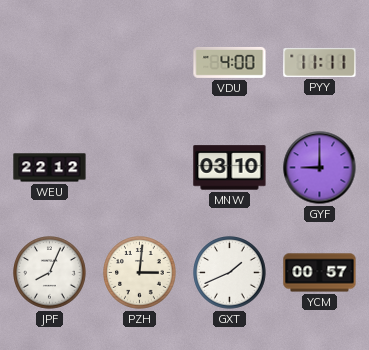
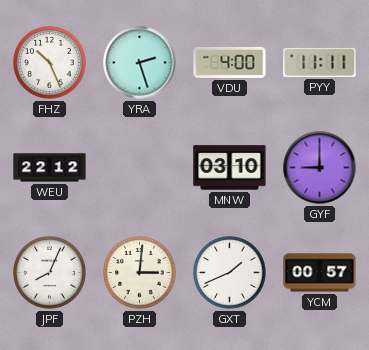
FHZ: none -> 10:26 (50, 63)
YRA: none -> 2:27 (140, 63)
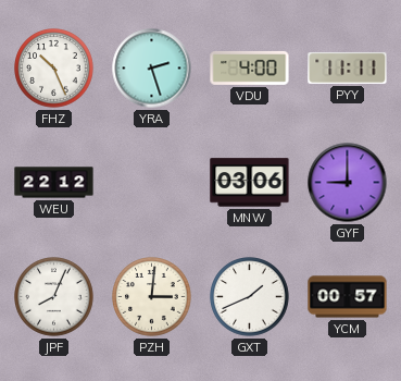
MNW: 03:10 -> 03:06 (250, 183)
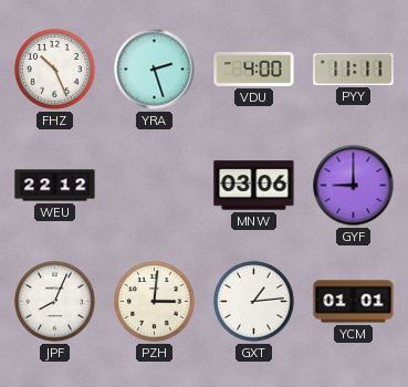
GXT: 1:41 -> 1:14 (254, 302)
YCM: 00:57 -> 01:01 (354, 302)
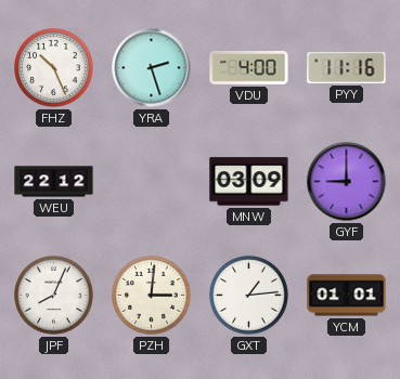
PYY: 11:11 -> 11:16 (347, 67)
MNW: 03:06 -> 03:09 (249, 182)
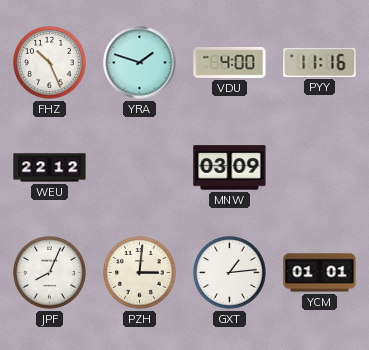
YRA: 2:27 -> 1:48 (140, 63)
GYF: 9:00 -> none (347, 182)
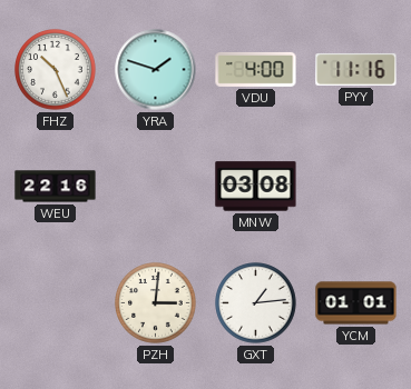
WEU: 22:12 -> 22:16 (56, 187)
MNW: 03:09 -> 03:08 (256, 187)
JPF: 8:04 -> none (50, 273)
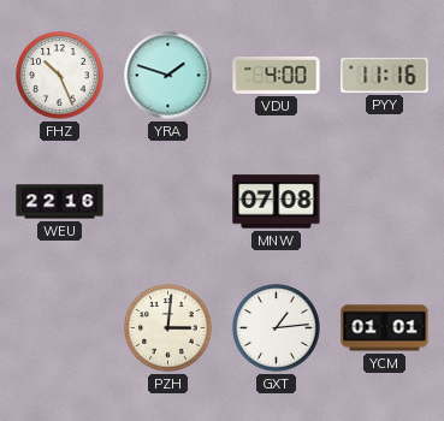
MNW: 03:08 -> 07:08 (277, 202)
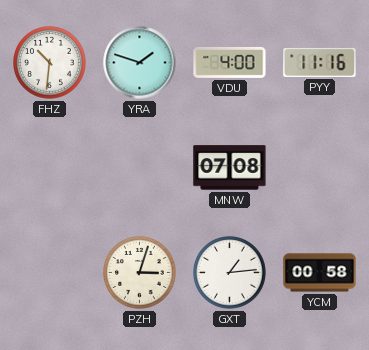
FHZ: 10:26 -> 10:31 (50, 63)
WEU: 22:16 -> none (60, 202)
PZH: 3:01 -> 3:03 (140, 273)
YCM: 01:01 -> 00:58 (320, 273)
